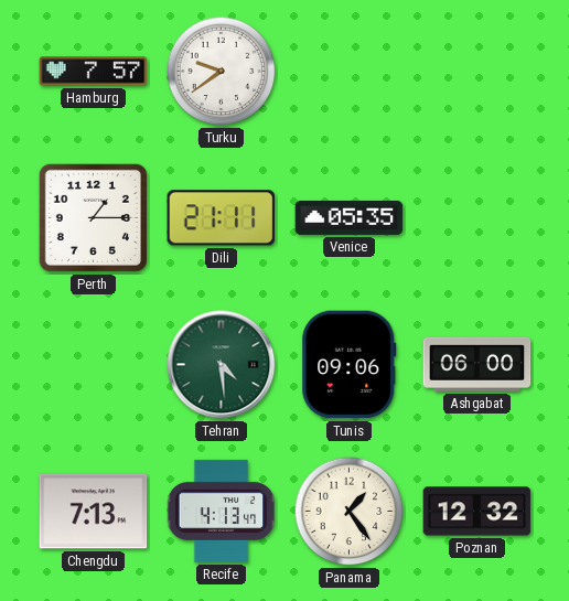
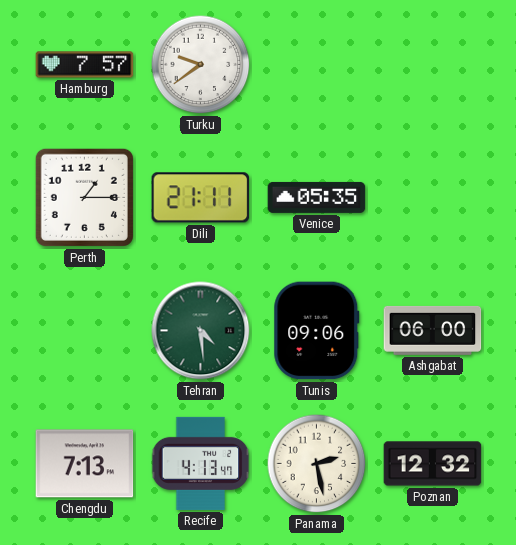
Panama: 1:24 -> 2:28 (317, 464)
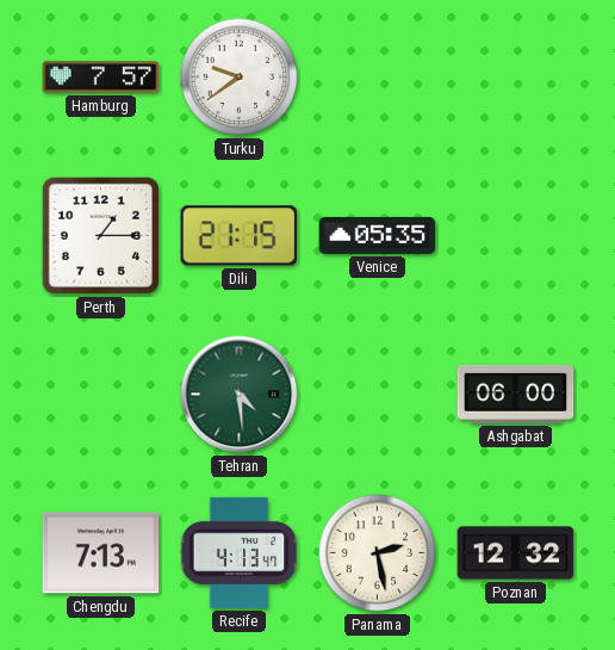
Dili: 21:11 -> 21:15 (240, 236)
Tunis: 09:06 -> none (317, 331)
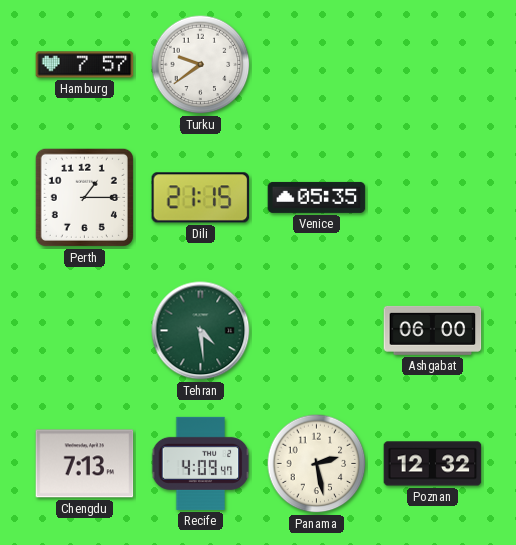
Recife: 4:13 -> 4:09 (201, 463)
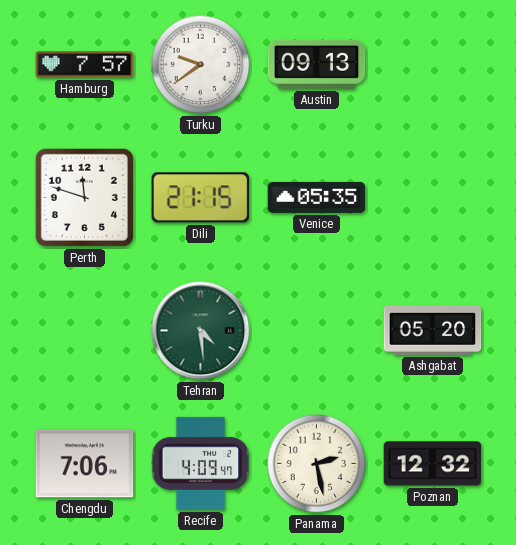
Austin: none -> 09:13 (317, 64)
Perth: 1:15 -> 11:48 (84, 197)
Ashgabat: 06:00 -> 05:20 (433, 330)
Chengdu: 7:13 -> 7:06 (85, 464)
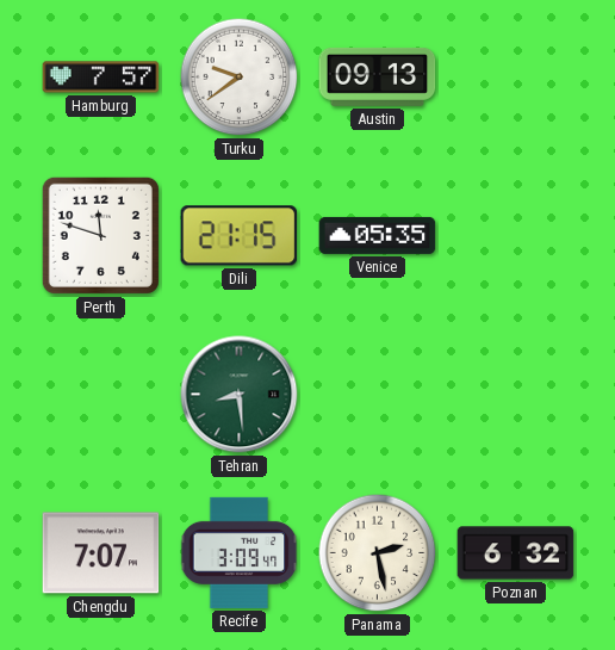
Tehran: 4:29 -> 8:29 (240, 395)
Ashgabat: 05:20 -> none (433, 330)
Chengdu: 7:06 -> 7:07 (101, 553)
Recife: 4:09 -> 3:09 (240, 552)
Poznan: 12:32 -> 6:32 (516, 553)
